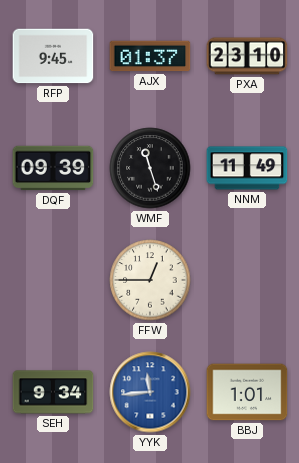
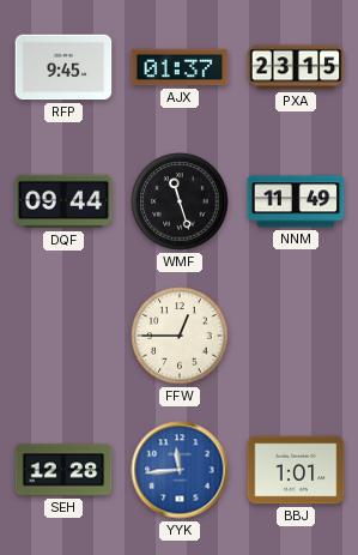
PXA: 23:10 -> 23:15 (296, 67)
DQF: 09:39 -> 09:44 (63, 201)
SEH: 9:34 -> 12:28 (63, 470)
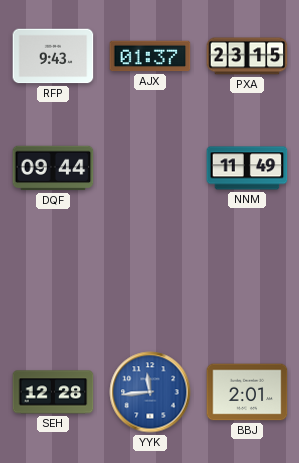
RFP: 9:45 -> 9:43 (53, 56)
WMF: 11:27 -> none (180, 201)
FFW: 12:45 -> none (180, 336)
BBJ: 1:01 -> 2:01 (247, 392)
